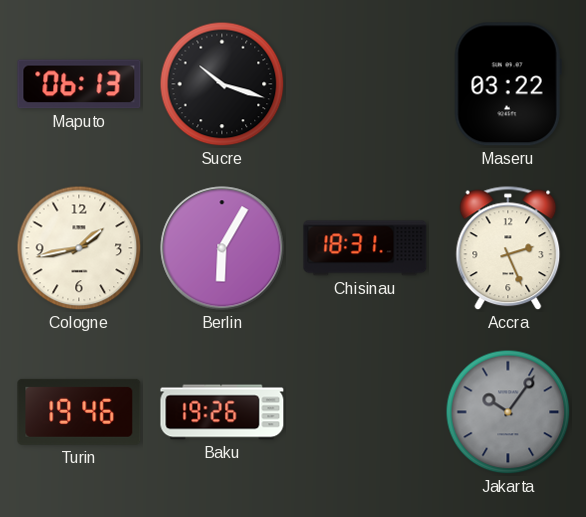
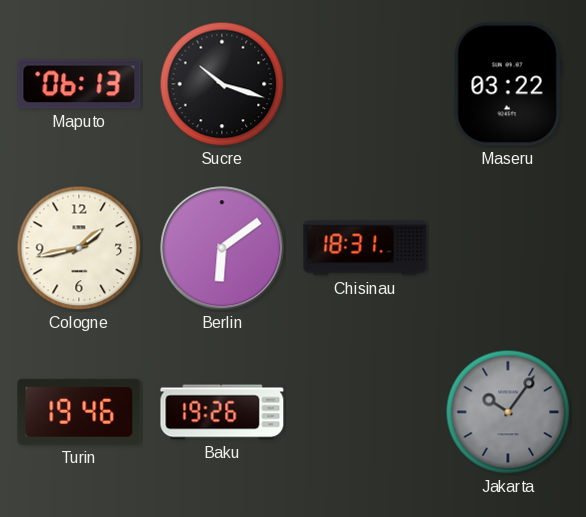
Berlin: 6:05 -> 6:09 (222, 248)
Accra: 2:26 -> none (508, 248)
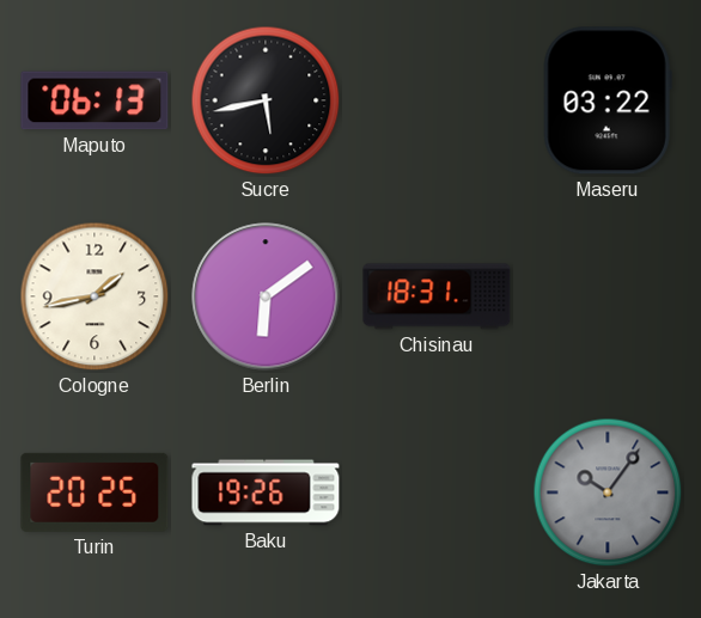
Sucre: 10:18 -> 5:43 (266, 100)
Turin: 19:46 -> 20:25 (95, 492)
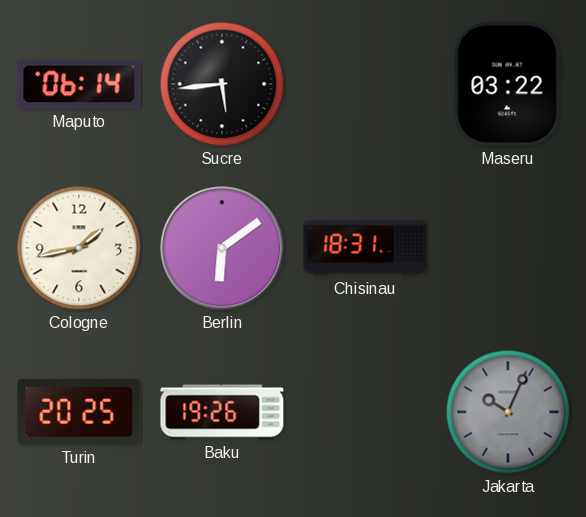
Maputo: 06:13 -> 06:14 (79, 84)
Sucre: 5:43 -> 5:44 (222, 84)
Jakarta: 10:06 -> 10:04 (508, 412)
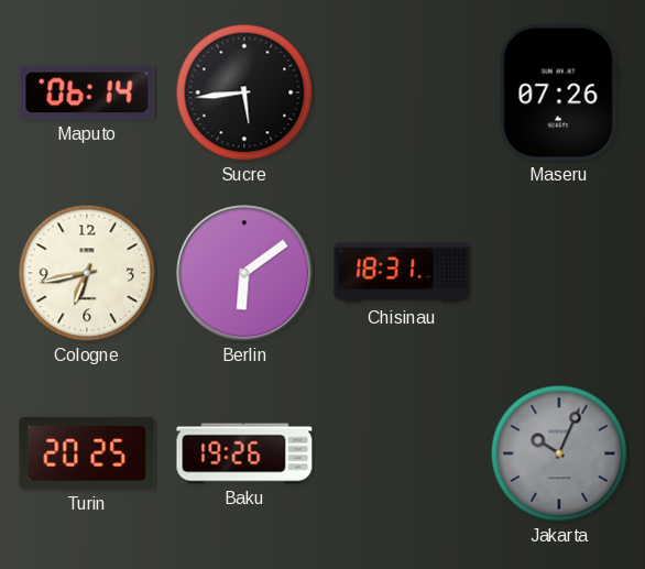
Maseru: 03:22 -> 07:26 (559, 92)
Cologne: 1:43 -> 6:43 (87, 273)
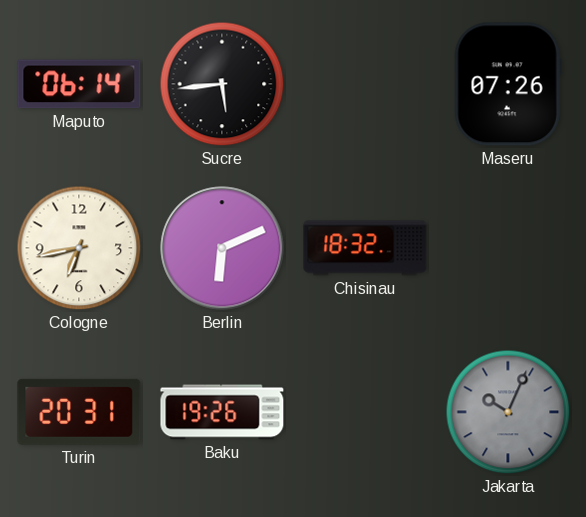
Berlin: 6:09 -> 6:11 (222, 248)
Chisinau: 18:31 -> 18:32 (365, 248)
Turin: 20:25 -> 20:31 (79, 412)
